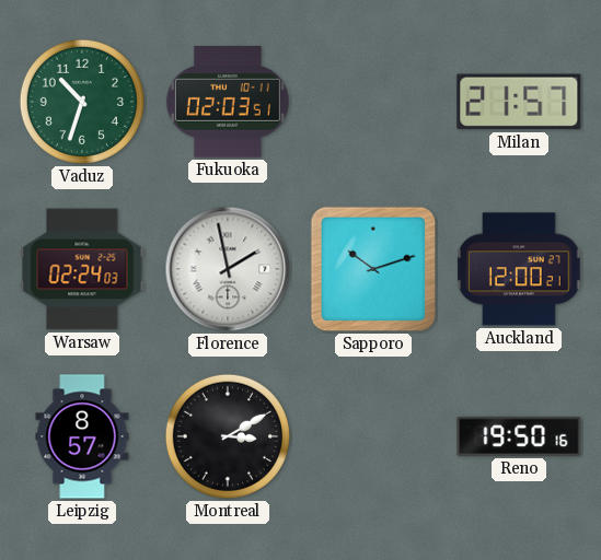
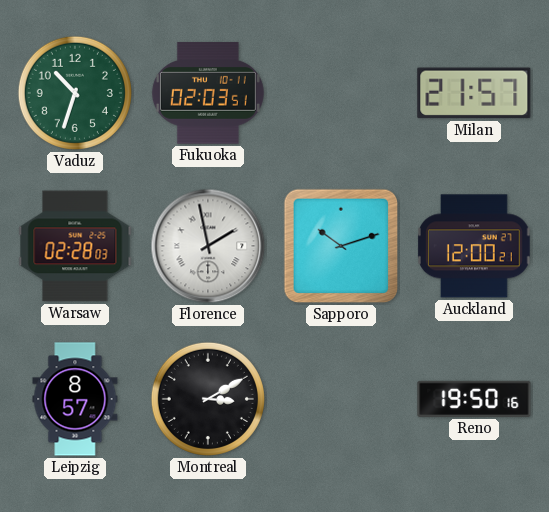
Warsaw: 02:24 -> 02:28 (75, 246)
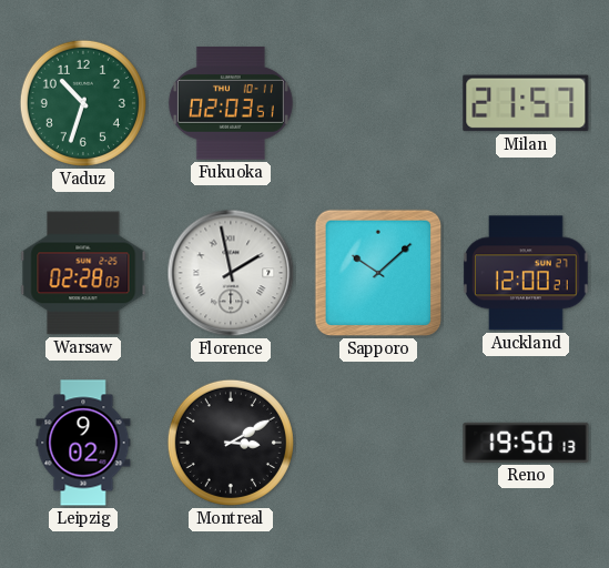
Sapporo: 10:12 -> 10:08 (378, 273)
Leipzig: 8:57 -> 9:02 (83, 443)
Reno: 19:50:16 -> 19:50:13 (526, 443)
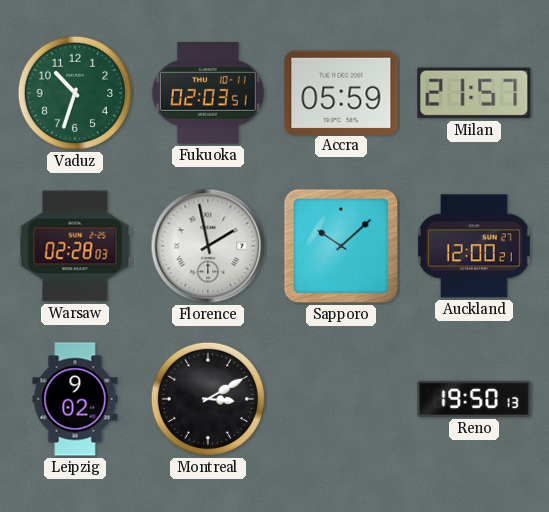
Accra: none -> 05:59 (341, 92)
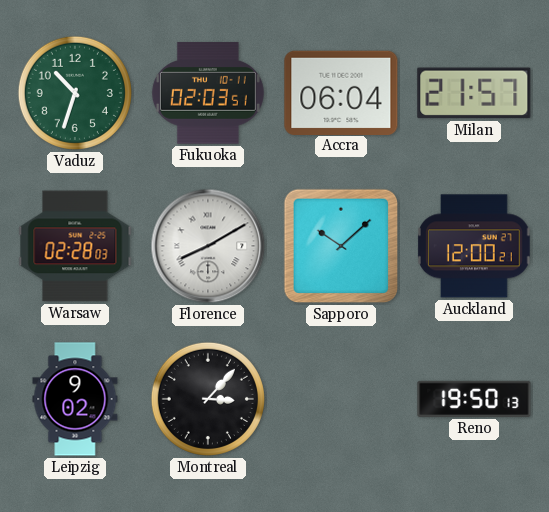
Accra: 05:59 -> 06:04 (341, 92)
Florence: 1:58 -> 8:10 (208, 246)
Montreal: 3:10 -> 3:07 (208, 399)
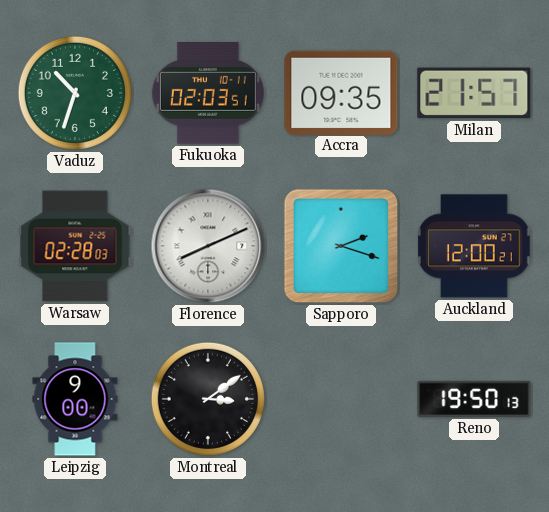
Accra: 06:04 -> 09:35 (341, 92)
Florence: 8:10 -> 8:11 (208, 246)
Sapporo: 10:08 -> 2:18 (341, 246)
Leipzig: 9:02 -> 9:00 (75, 399)
Montreal: 3:07 -> 3:09 (208, 399)
